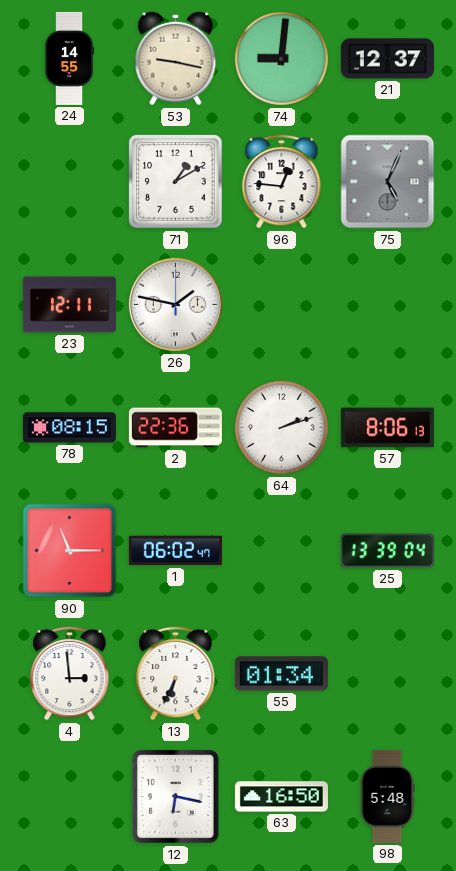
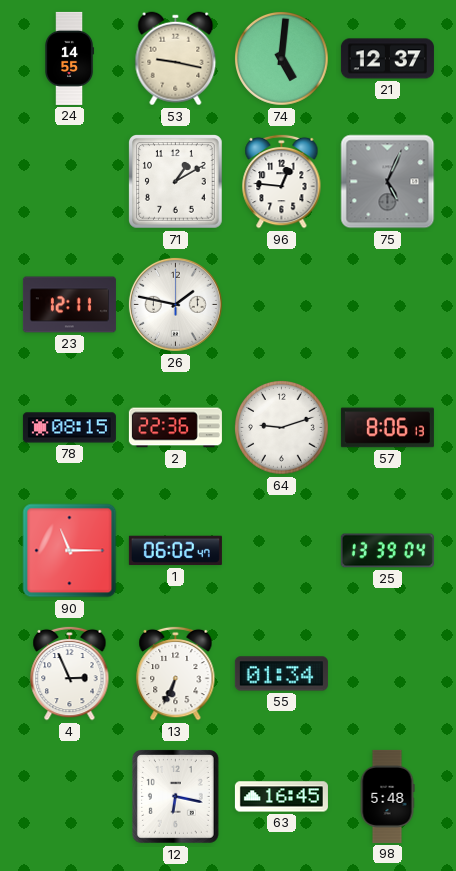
74: 9:01 -> 5:01 (282, 59)
64: 2:12 -> 9:12 (282, 428)
4: 2:59 -> 2:56 (70, 673)
63: 16:50 -> 16:45 (281, 797)
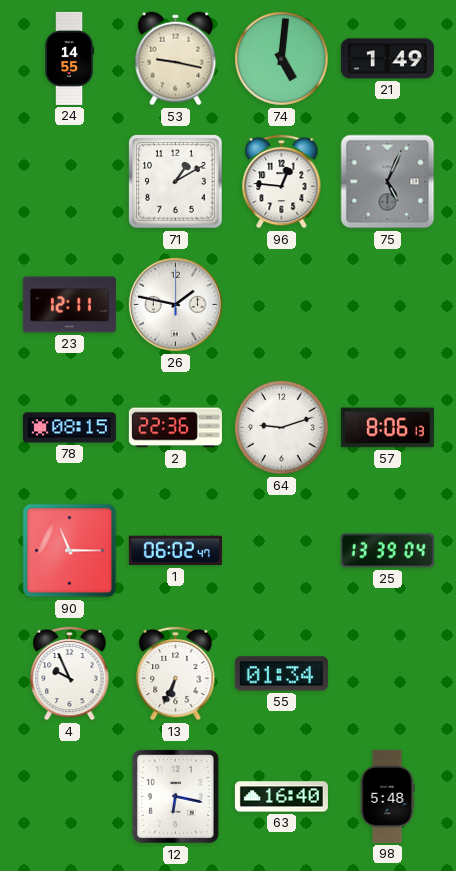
21: 12:37 -> 1:49 (387, 59)
4: 2:56 -> 9:56 (70, 673)
63: 16:45 -> 16:40 (281, 797)
